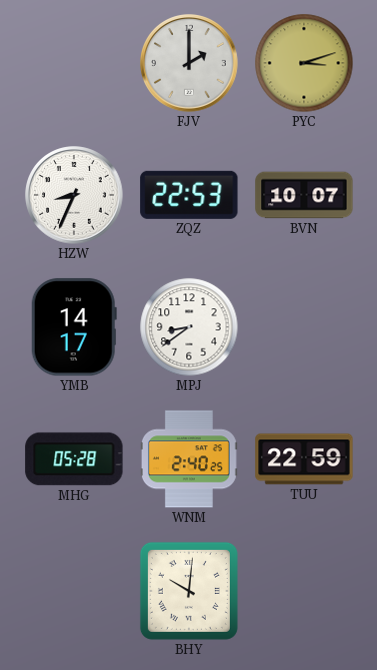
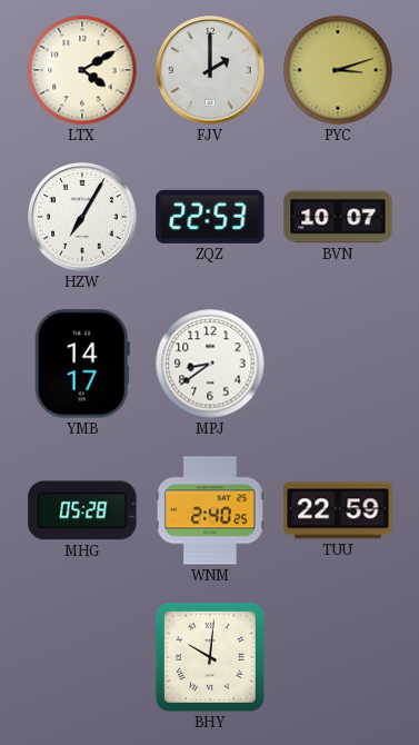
LTX: none -> 4:10 (82, 70)
HZW: 8:34 -> 7:05 (82, 217)
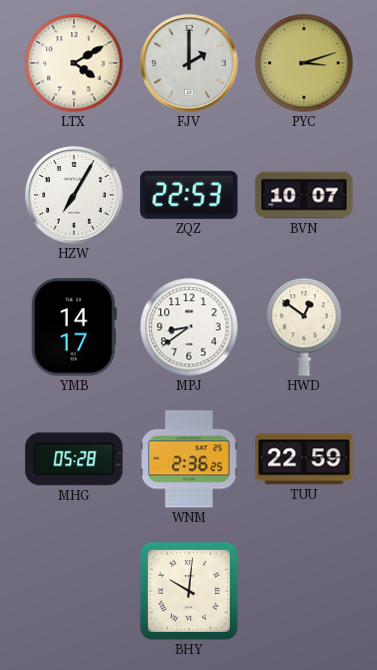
HWD: none -> 12:51 (304, 327)
WNM: 2:40 -> 2:36 (189, 459)
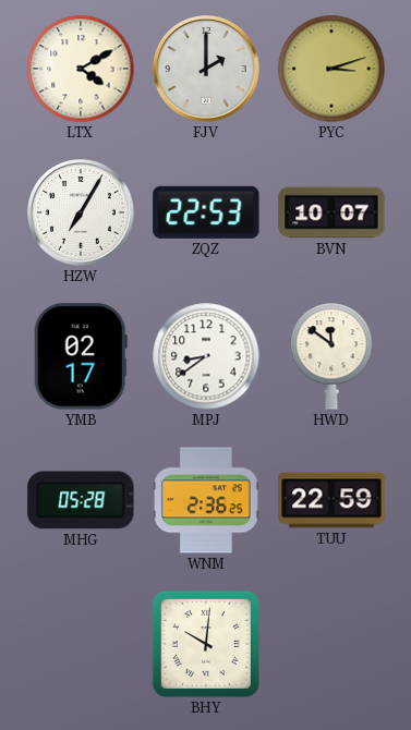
YMB: 14:17 -> 02:17 (81, 356)
HWD: 12:51 -> 11:51 (331, 356)
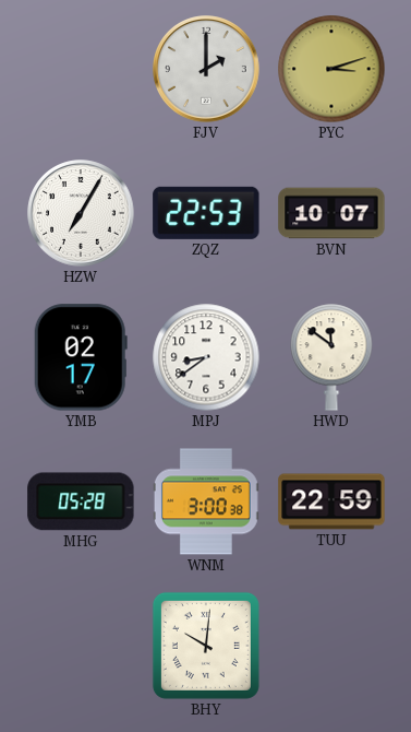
LTX: 4:10 -> none (81, 69)
WNM: 2:36 -> 3:00 (206, 501)
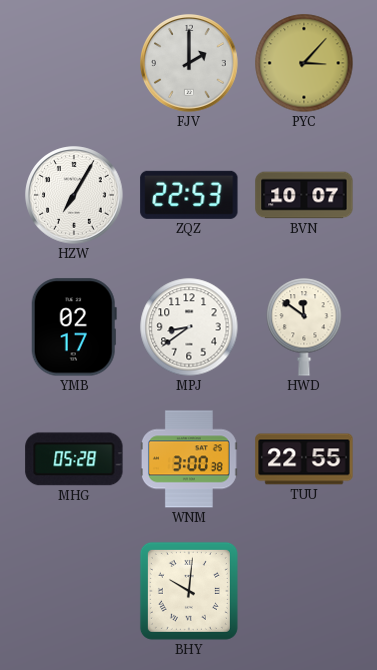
PYC: 3:12 -> 3:07 (304, 63)
TUU: 22:59 -> 22:55 (304, 459)
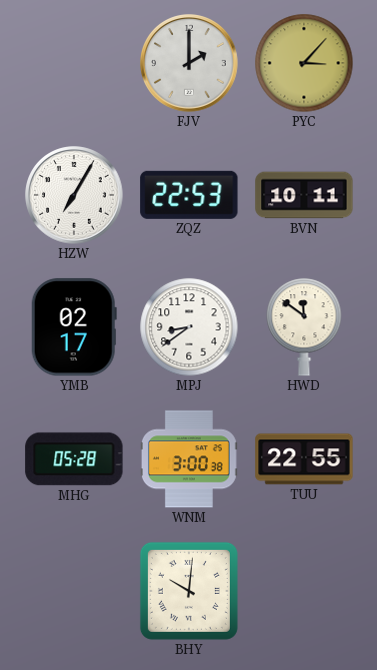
BVN: 10:07 -> 10:11 (304, 195)
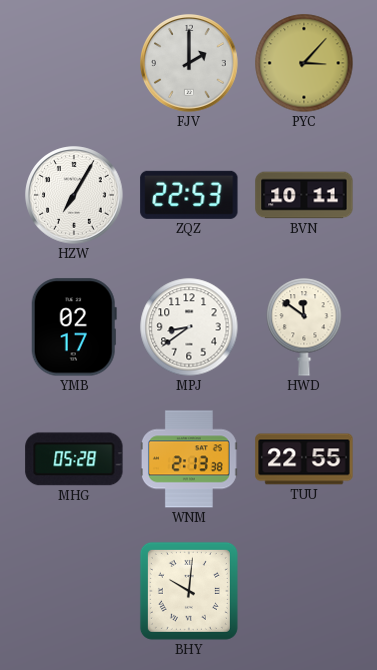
WNM: 3:00 -> 2:13 (189, 459)
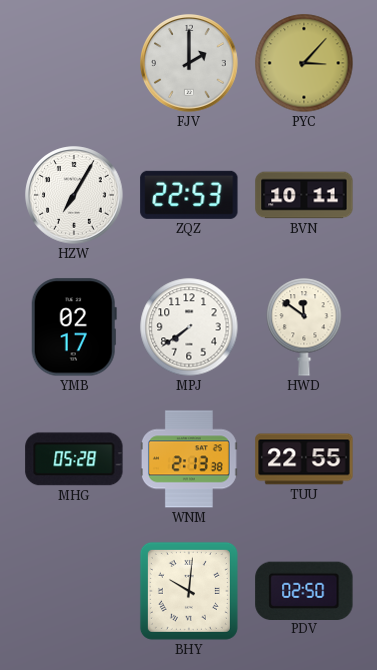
MPJ: 8:39 -> 7:39 (189, 327)
PDV: none -> 02:50 (304, 590)
